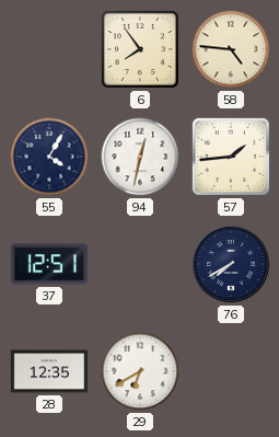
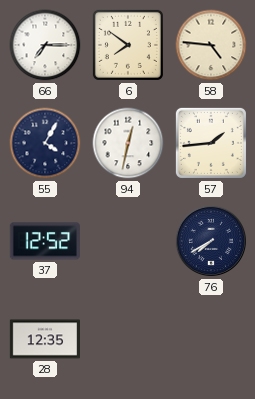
66: none -> 7:15 (45, 45)
6: 7:54 -> 7:51 (128, 45)
37: 12:51 -> 12:52 (44, 241)
29: 6:40 -> none (140, 371)
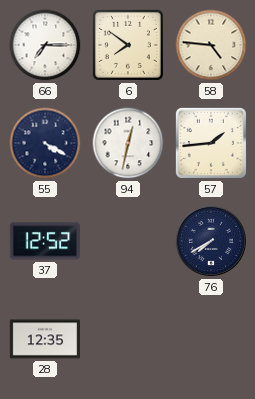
55: 4:05 -> 4:20 (45, 143)
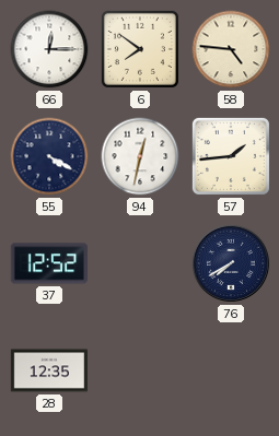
66: 7:15 -> 12:15 (49, 49)
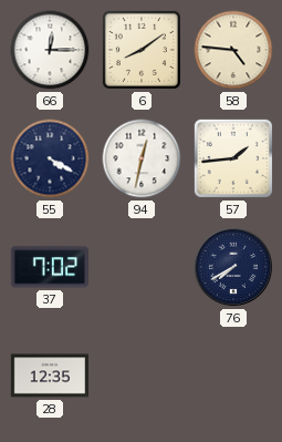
6: 7:51 -> 8:09 (142, 50)
37: 12:52 -> 7:02 (49, 267)
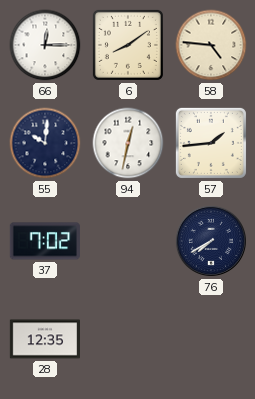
55: 4:20 -> 10:01 (45, 143)
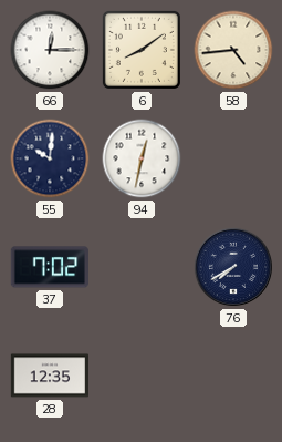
58: 4:46 -> 4:44 (233, 50)
57: 1:44 -> none (211, 143)
